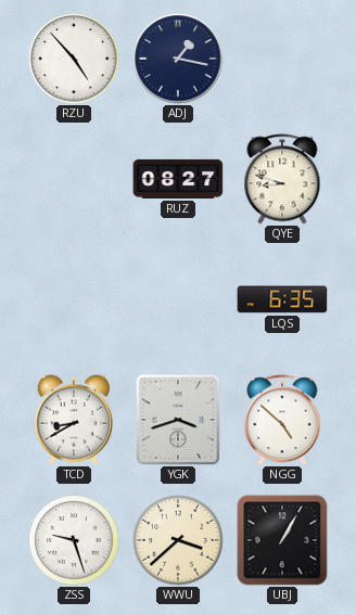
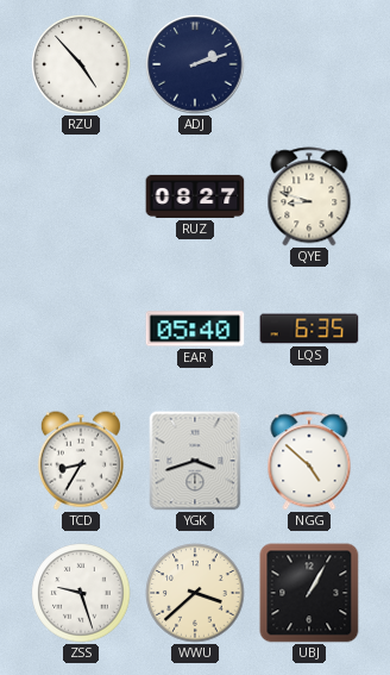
ADJ: 1:17 -> 2:12 (195, 64)
EAR: none -> 05:40 (195, 329)
TCD: 8:40 -> 8:35 (81, 461)
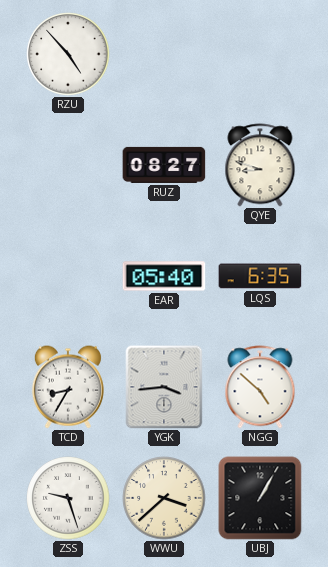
ADJ: 2:12 -> none (195, 64)
YGK: 3:42 -> 3:44 (164, 387)
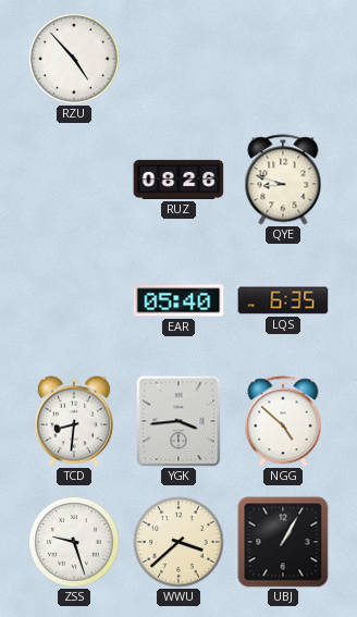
RUZ: 08:27 -> 08:26 (178, 180)
TCD: 8:35 -> 8:31 (74, 421)
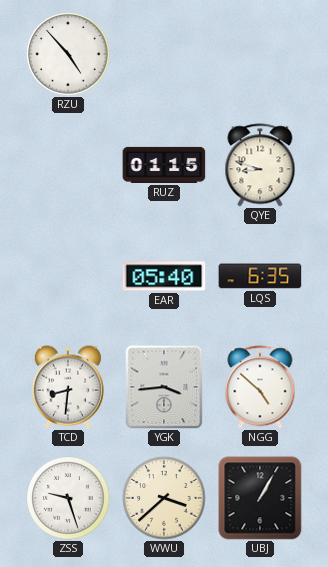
RUZ: 08:26 -> 01:15 (164, 165)
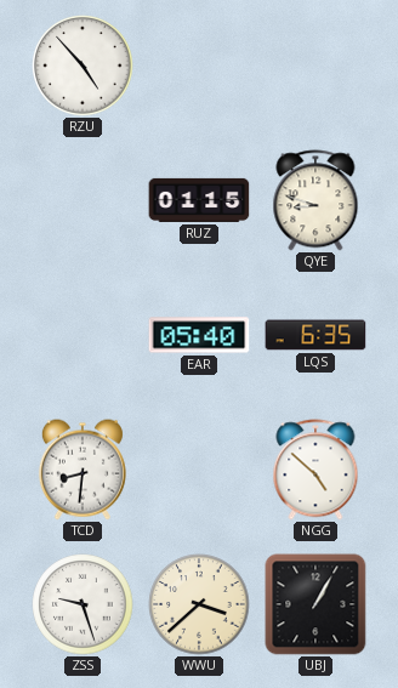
YGK: 3:44 -> none (164, 387)
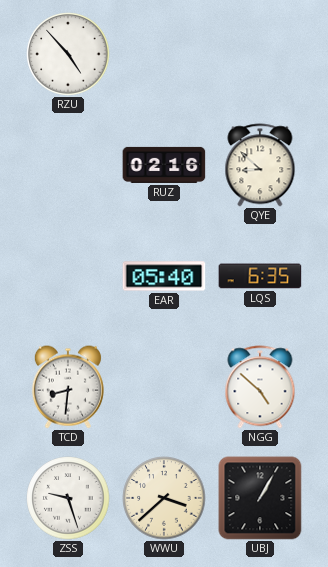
RUZ: 01:15 -> 02:16 (164, 165)
QYE: 8:48 -> 8:52 (260, 165)
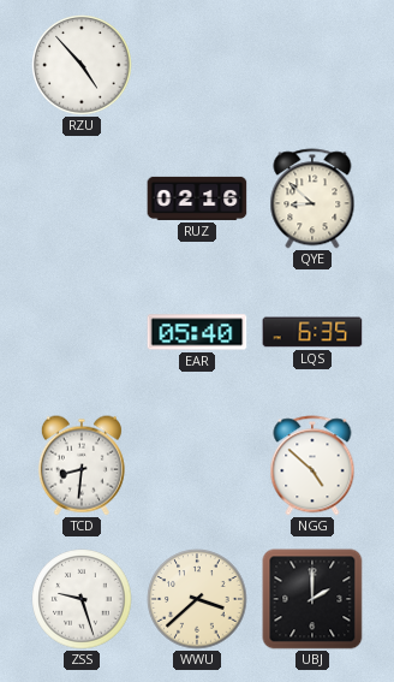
UBJ: 1:05 -> 2:00 (312, 599)
